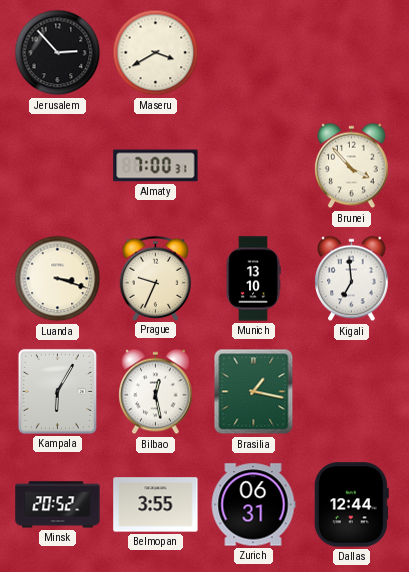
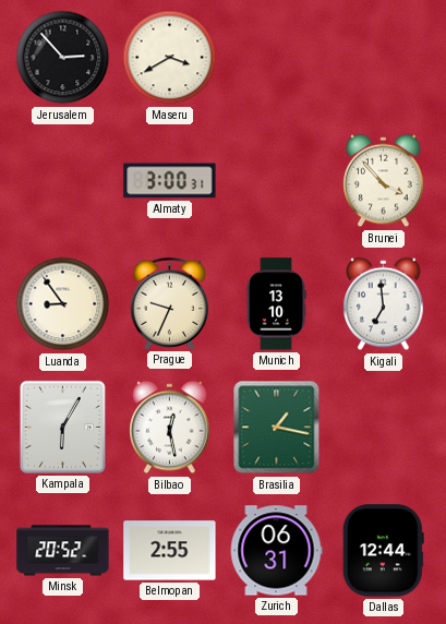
Almaty: 7:00 -> 3:00 (170, 181)
Luanda: 3:18 -> 8:54 (63, 304)
Belmopan: 3:55 -> 2:55 (170, 551)
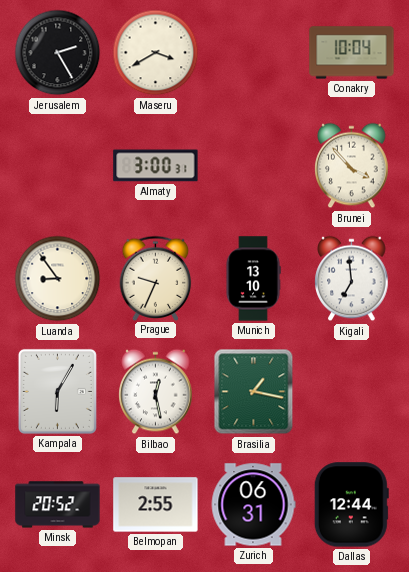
Jerusalem: 2:53 -> 2:25 (58, 53)
Conakry: none -> 10:04 (352, 53)
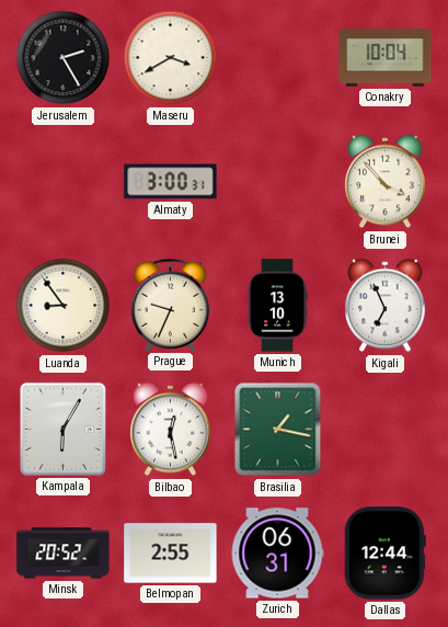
Kigali: 6:59 -> 6:56 (386, 306)
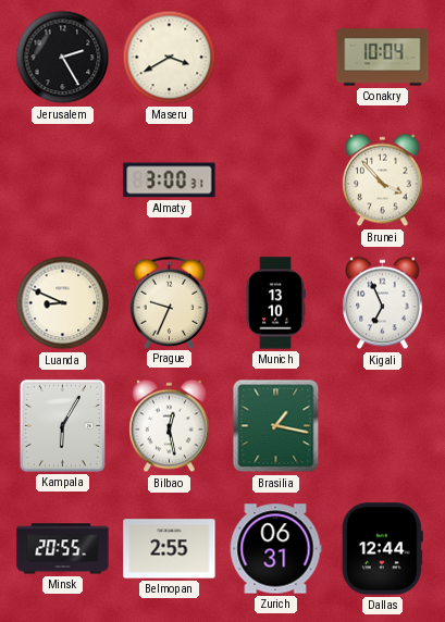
Luanda: 8:54 -> 8:49 (63, 303)
Minsk: 20:52 -> 20:55 (63, 549)
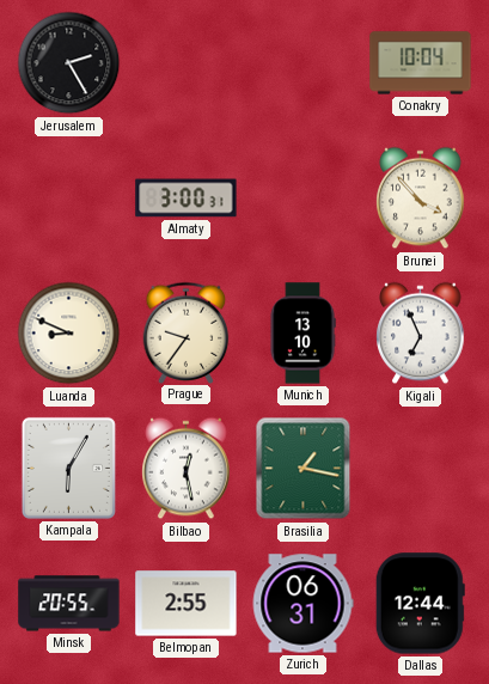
Maseru: 3:40 -> none (170, 58)
Prague: 9:34 -> 9:36 (187, 332)
